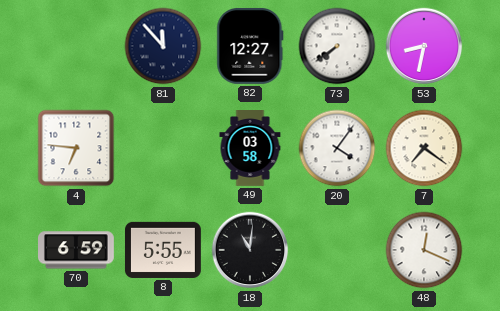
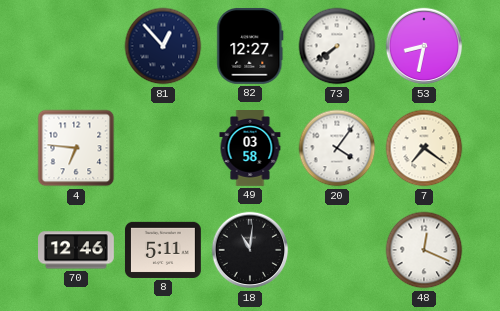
81: 11:53 -> 12:53 (163, 46)
70: 6:59 -> 12:46 (77, 250)
8: 5:55 -> 5:11 (163, 250)
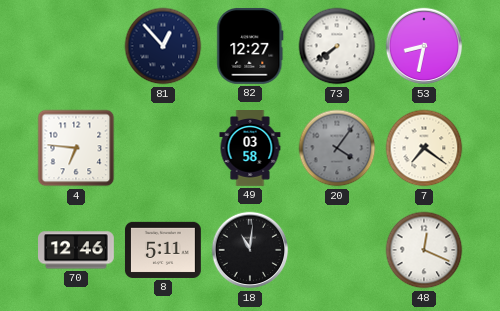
20 dial: white -> grey (337, 148)
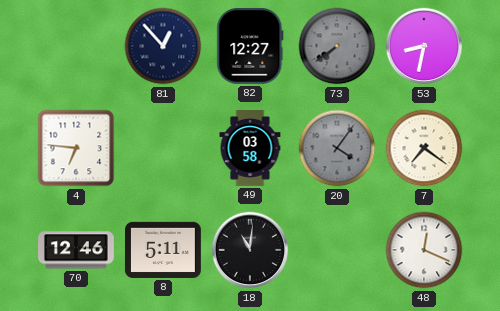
73 dial: white -> grey (337, 46)
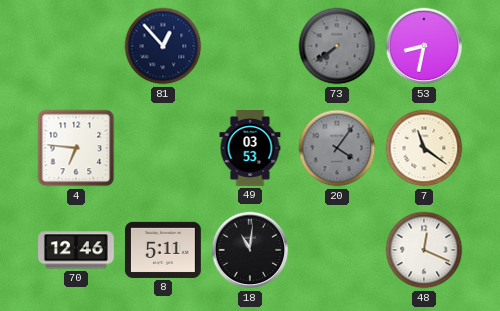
82: 12:27 -> none (250, 46)
49: 03:58 -> 03:53 (250, 149)
7: 7:21 -> 11:21 (424, 148)
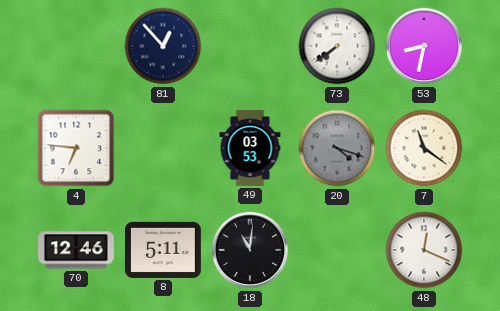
73 dial: grey -> white (337, 46)
20: 4:06 -> 4:18 (337, 148)
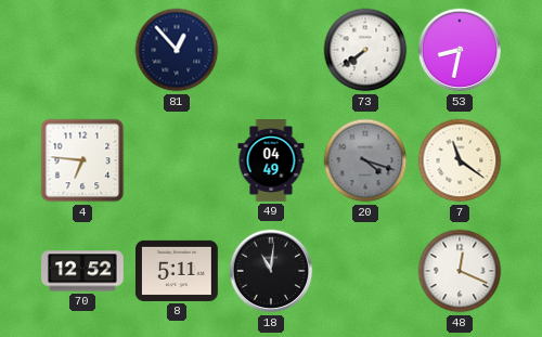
49: 03:53 -> 04:49 (271, 161)
70: 12:46 -> 12:52 (83, 271)
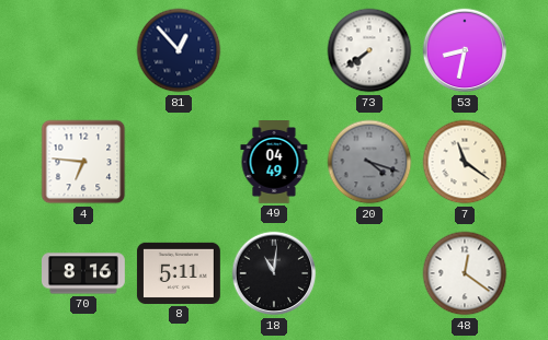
70: 12:52 -> 8:16 (84, 273)
48: 12:19 -> 12:21 (465, 273)
